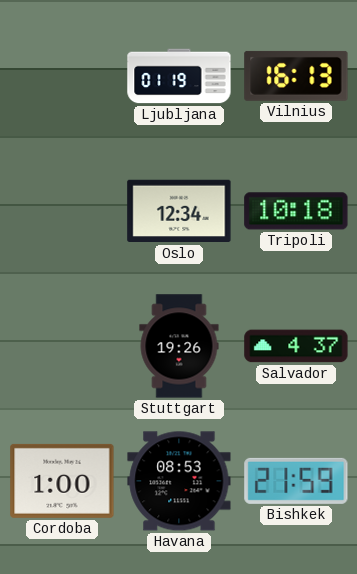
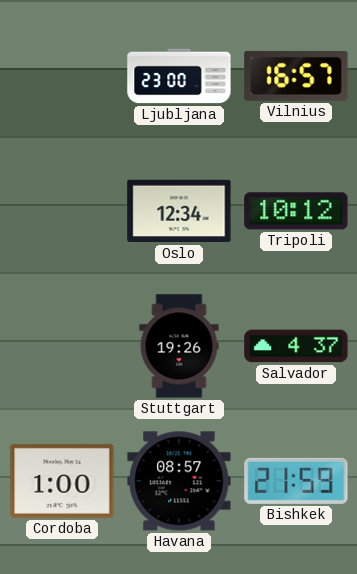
Ljubljana: 01:19 -> 23:00 (179, 76)
Vilnius: 16:13 -> 16:57 (296, 76)
Tripoli: 10:18 -> 10:12 (296, 211)
Havana: 08:53 -> 08:57 (179, 481)
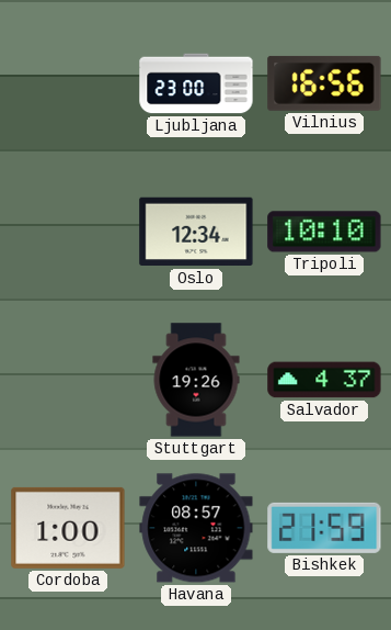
Vilnius: 16:57 -> 16:56 (324, 83)
Tripoli: 10:12 -> 10:10 (324, 232)
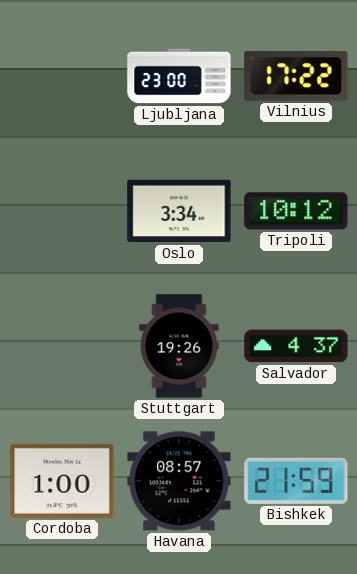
Vilnius: 16:56 -> 17:22 (296, 76)
Oslo: 12:34 -> 3:34 (179, 211)
Tripoli: 10:10 -> 10:12 (296, 211)
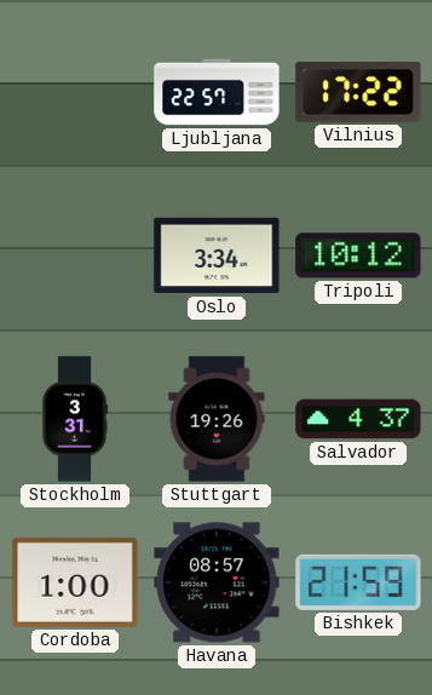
Ljubljana: 23:00 -> 22:57 (217, 92)
Stockholm: none -> 3:31 (75, 419)
